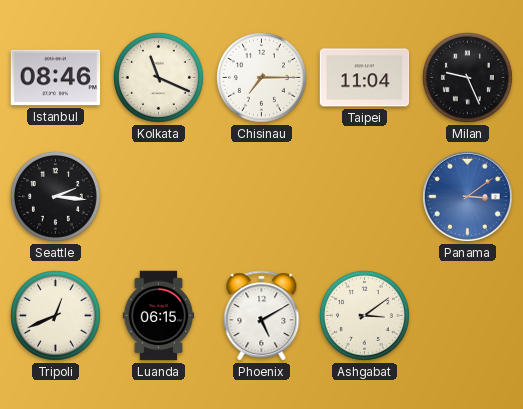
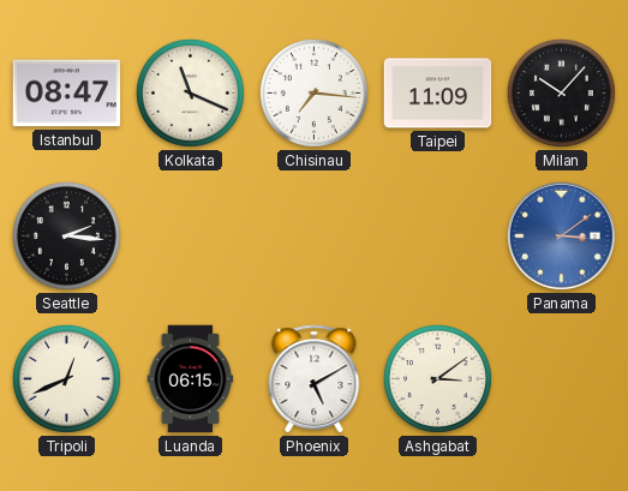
Istanbul: 08:46 -> 08:47 (67, 94)
Chisinau: 7:15 -> 7:16 (313, 92)
Taipei: 11:04 -> 11:09 (438, 94)
Milan: 9:26 -> 10:07 (561, 92)
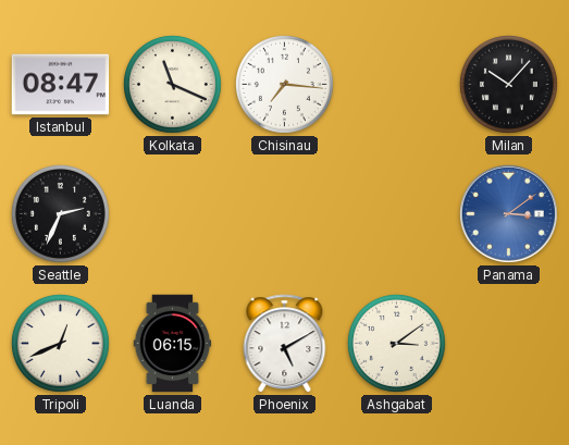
Taipei: 11:09 -> none (438, 94)
Seattle: 2:16 -> 2:34 (60, 213)
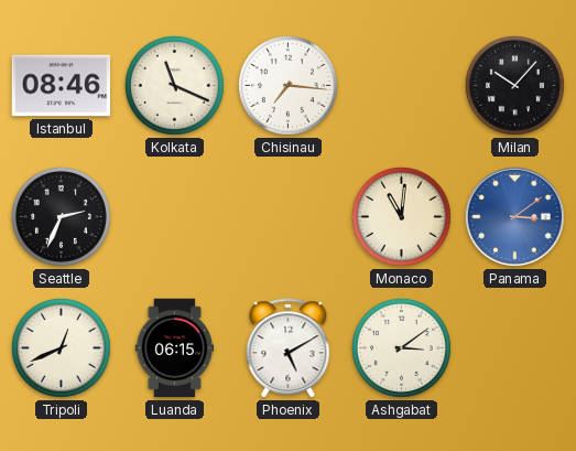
Istanbul: 08:47 -> 08:46 (62, 86)
Monaco: none -> 11:01 (401, 216)
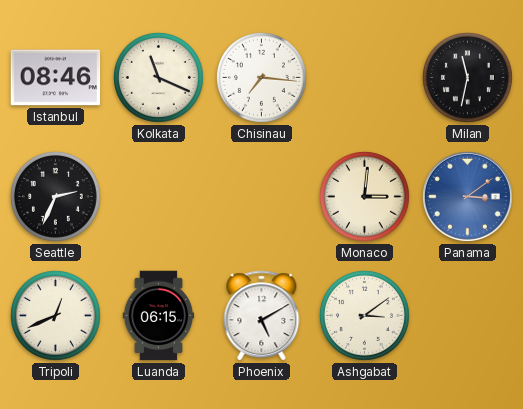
Milan: 10:07 -> 11:32 (467, 77)
Monaco: 11:01 -> 3:01 (364, 196)
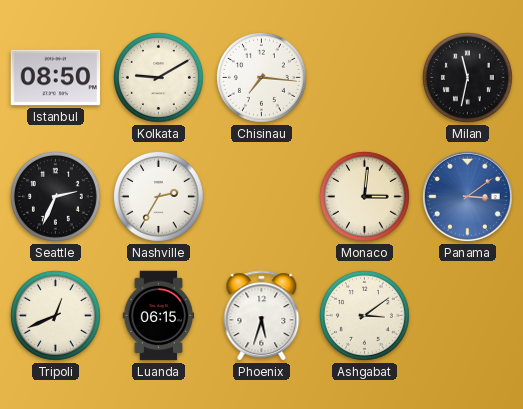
Istanbul: 08:46 -> 08:50 (56, 78)
Kolkata: 11:19 -> 9:10 (158, 77)
Nashville: none -> 2:35 (158, 196)
Phoenix: 5:10 -> 5:33 (262, 316)
